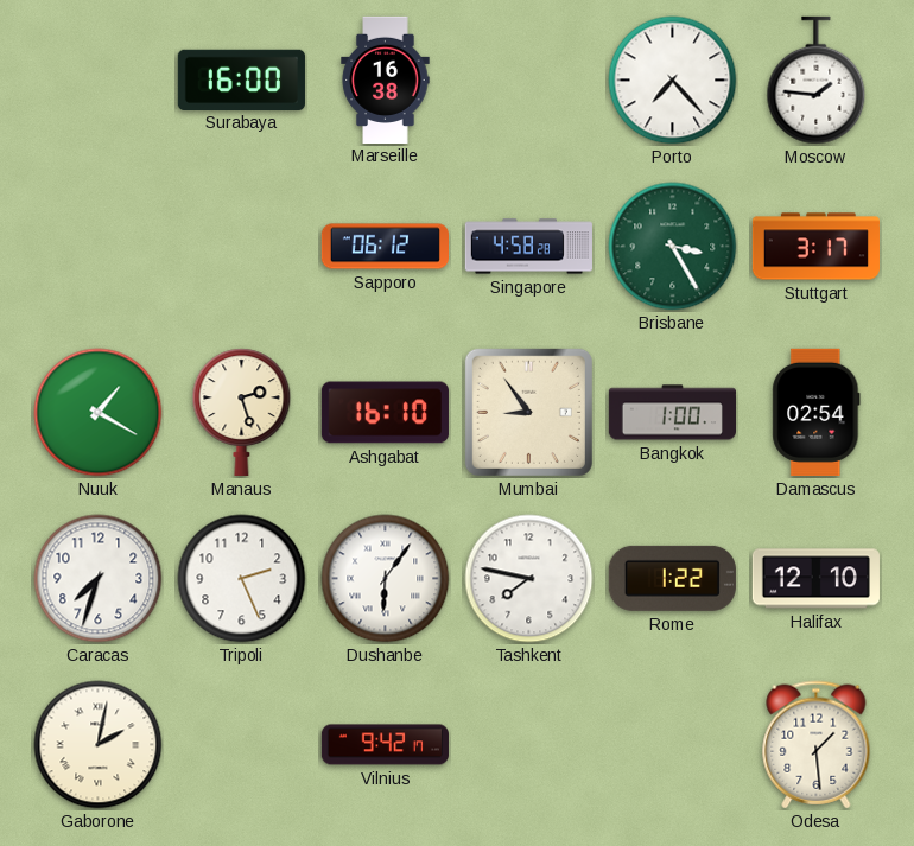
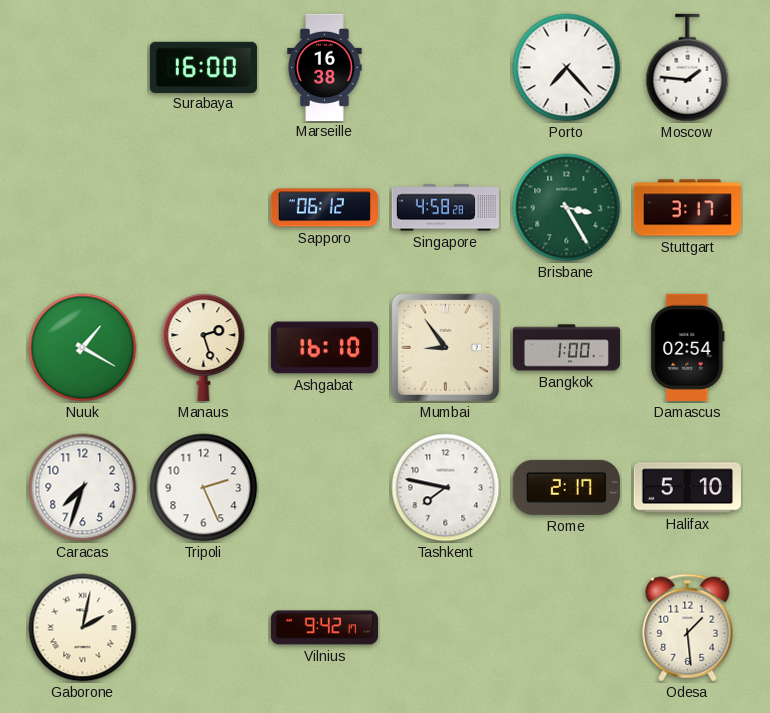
Dushanbe: 6:06 -> none (386, 579)
Rome: 1:22 -> 2:17 (566, 487)
Halifax: 12:10 -> 5:10 (687, 488)
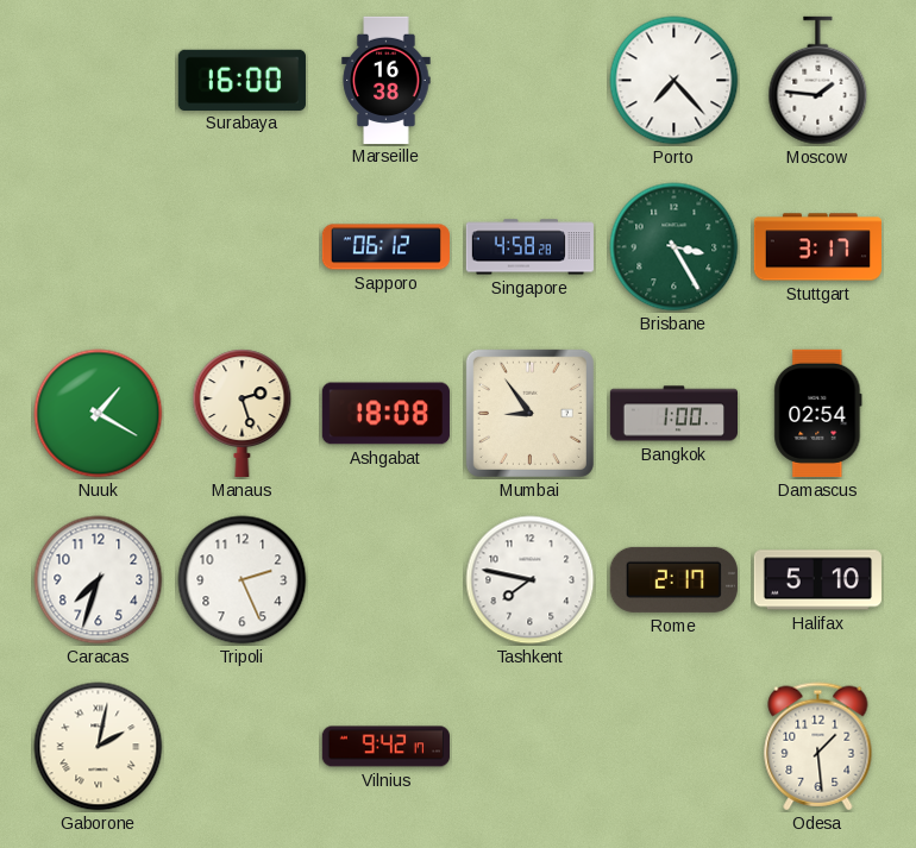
Ashgabat: 16:10 -> 18:08 (385, 414)
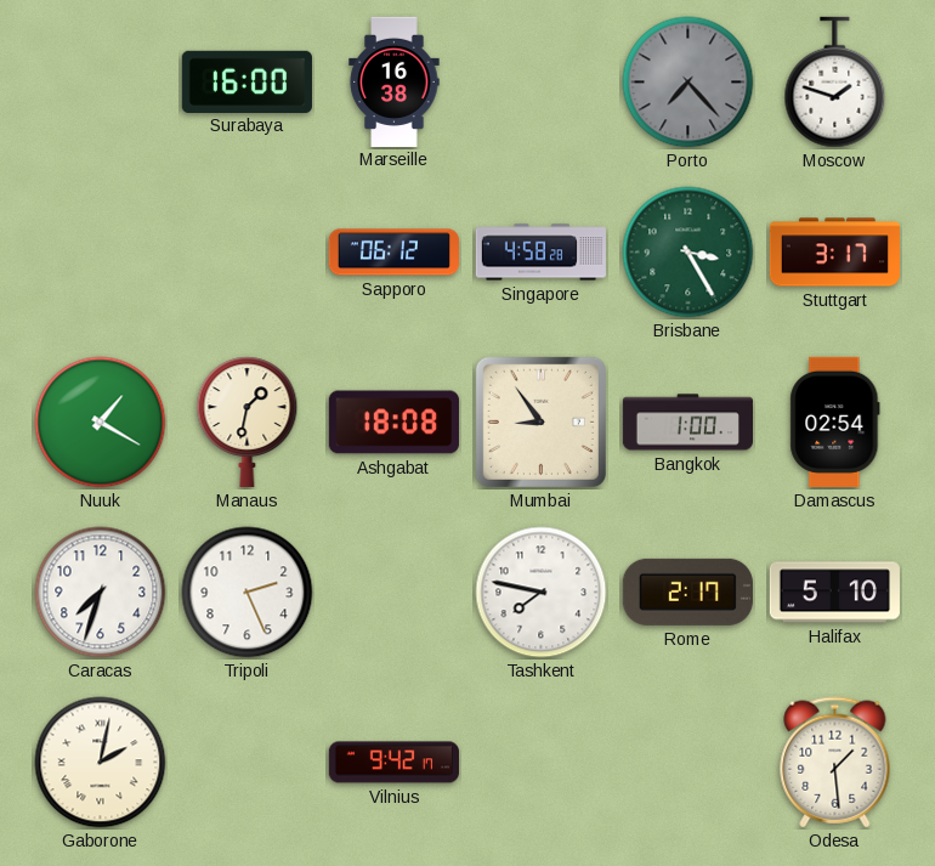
Porto dial: white -> grey (688, 83)
Moscow: 1:46 -> 1:48 (835, 83)
Manaus: 2:27 -> 1:32 (248, 421)
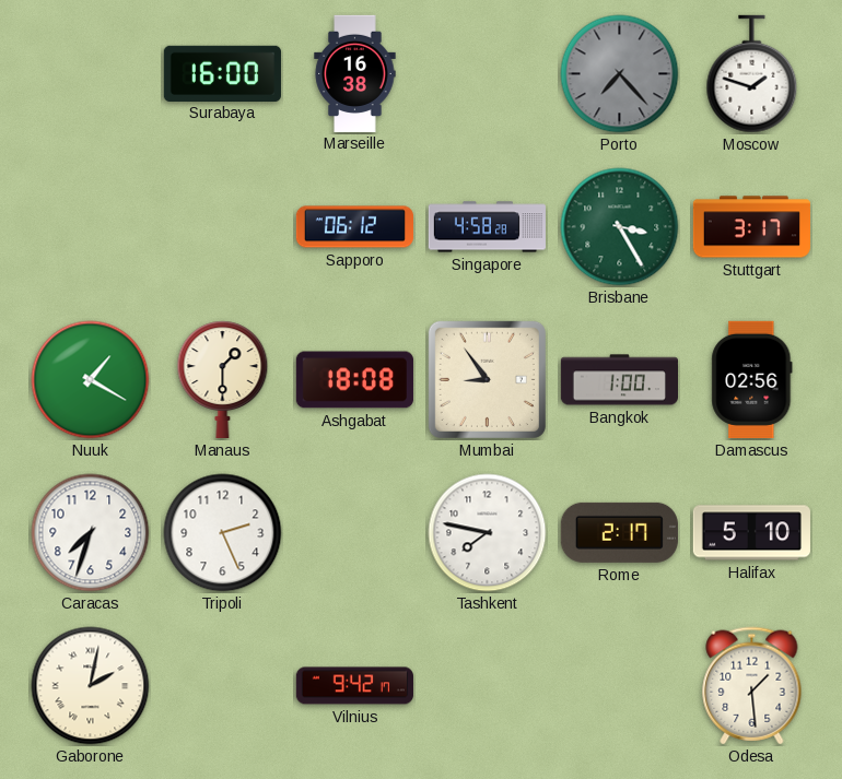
Manaus: 1:32 -> 1:30 (223, 379)
Damascus: 02:54 -> 02:56 (752, 379)
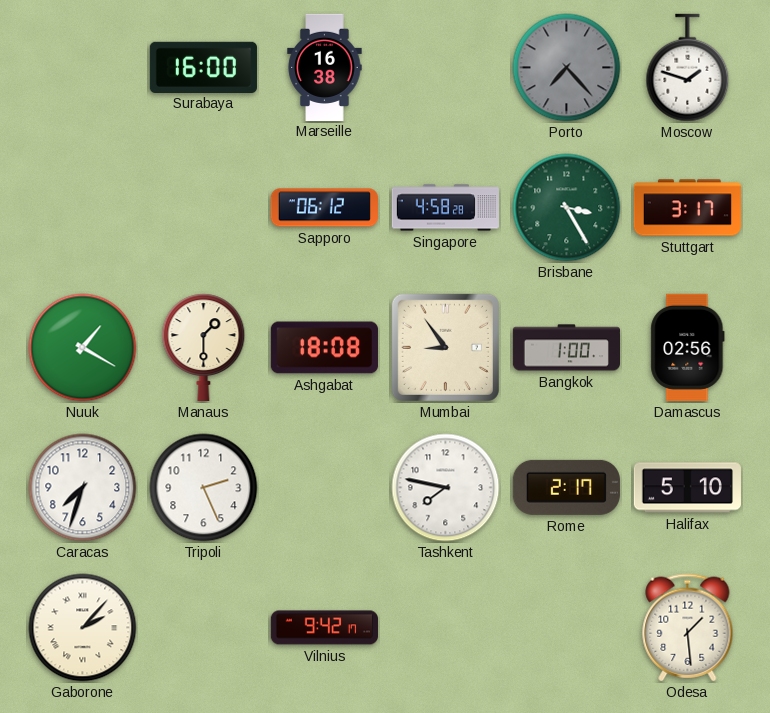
Gaborone: 2:02 -> 2:07 (83, 628)
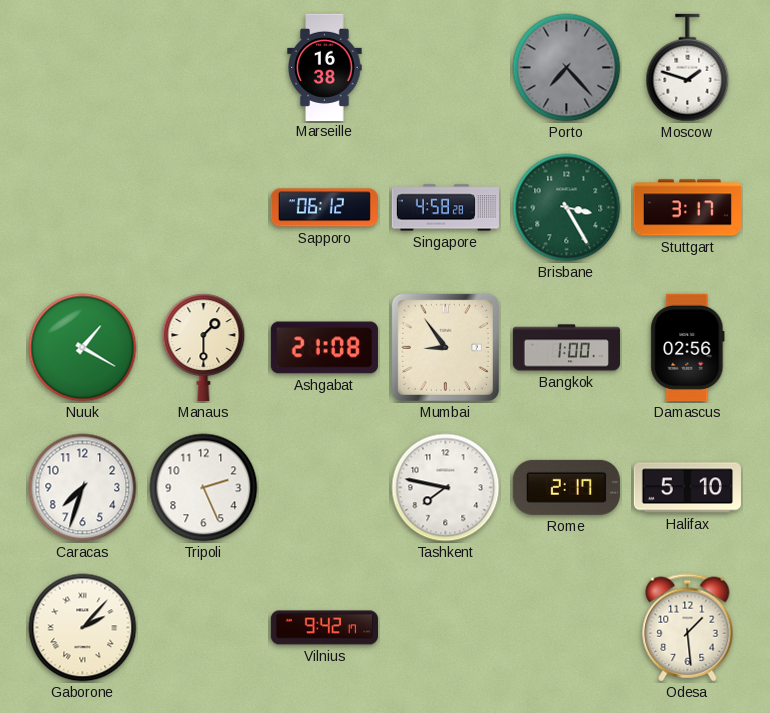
Surabaya: 16:00 -> none (203, 67)
Ashgabat: 18:08 -> 21:08 (324, 348)
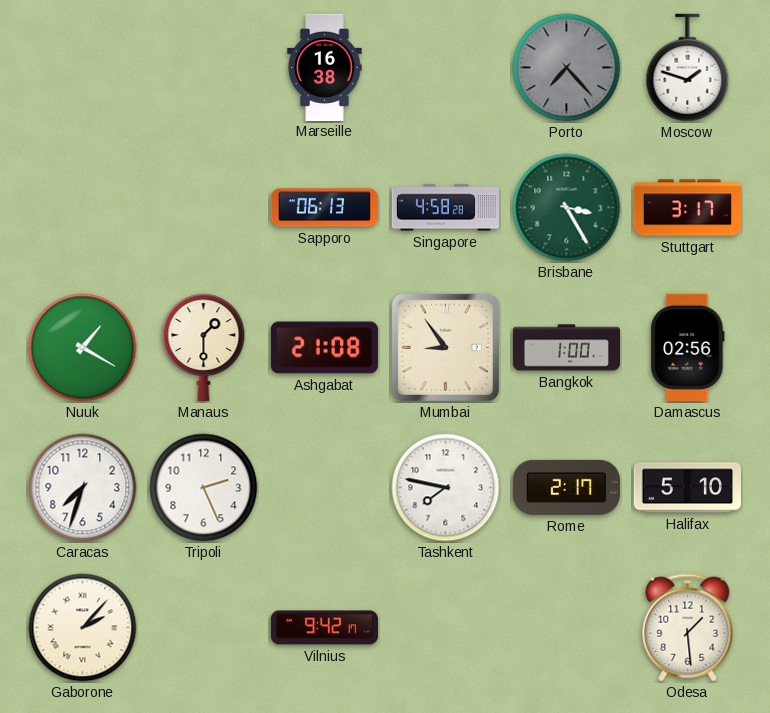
Sapporo: 06:12 -> 06:13 (324, 208)
